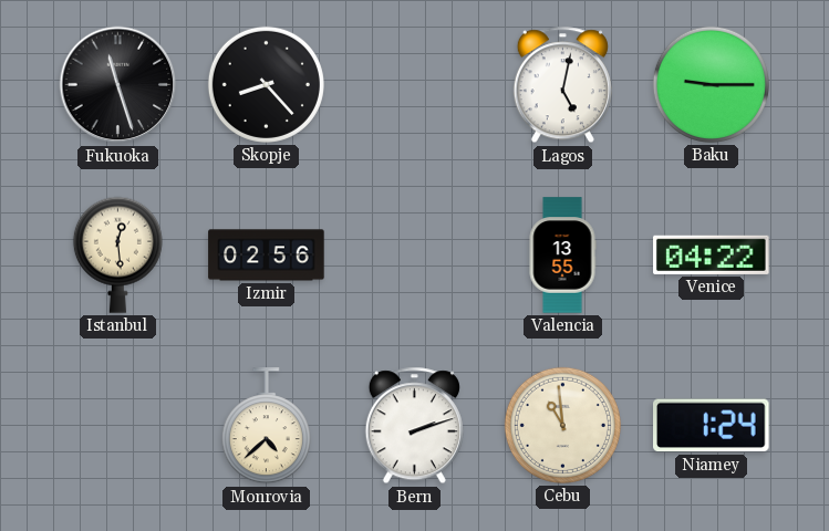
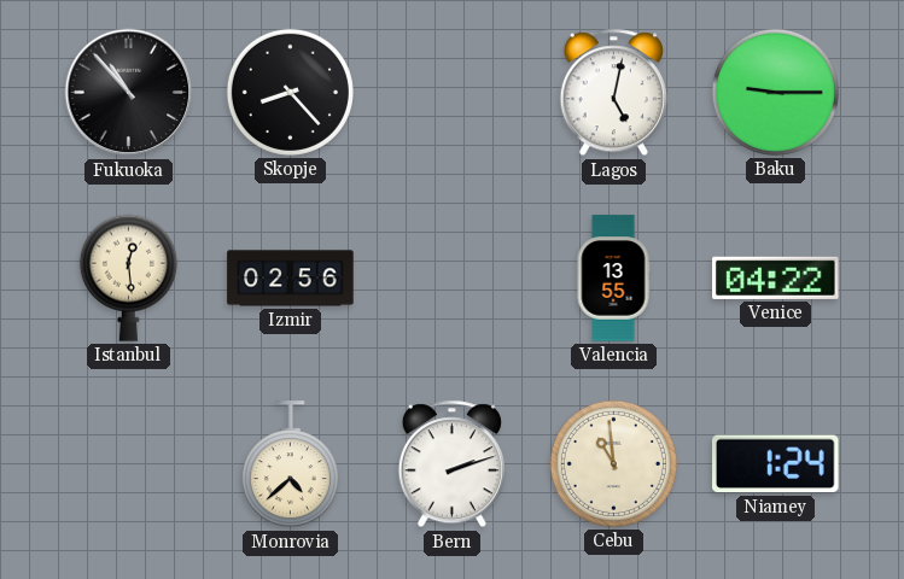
Fukuoka: 11:27 -> 10:53 (129, 93)
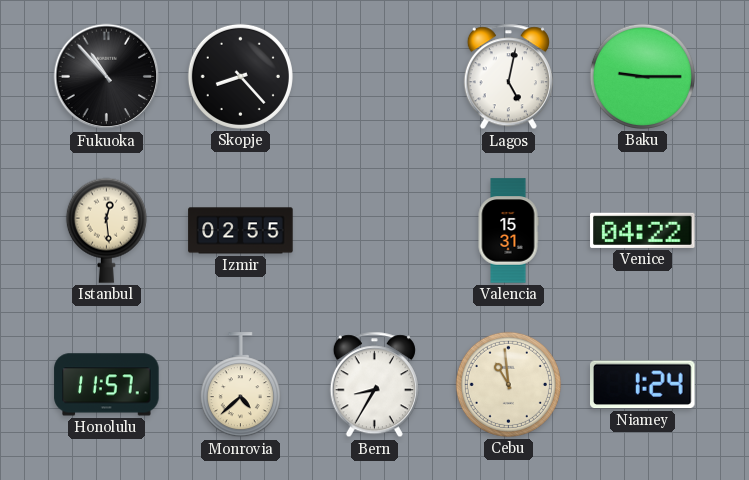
Izmir: 02:56 -> 02:55 (241, 231)
Valencia: 13:55 -> 15:31 (508, 231)
Honolulu: none -> 11:57 (107, 385)
Bern: 2:12 -> 8:35 (374, 385)
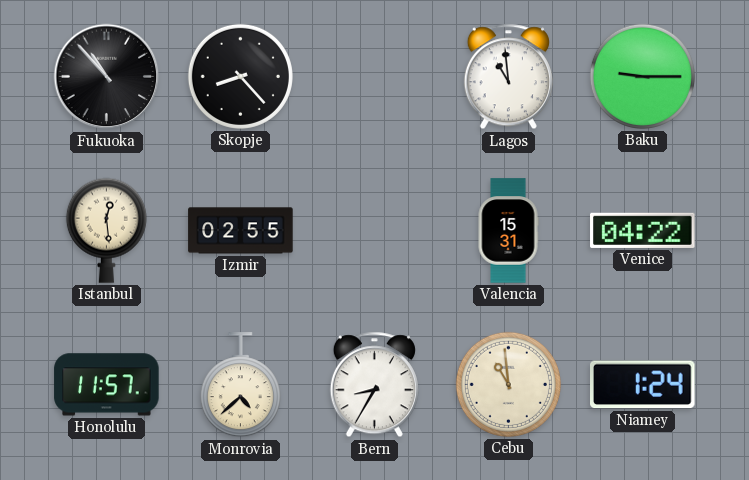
Lagos: 5:02 -> 10:59 (508, 77)
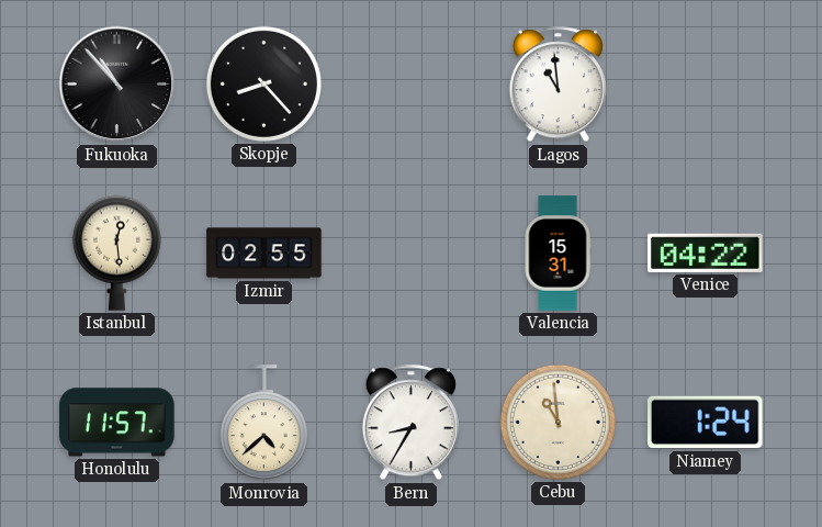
Baku: 9:15 -> none (642, 76)
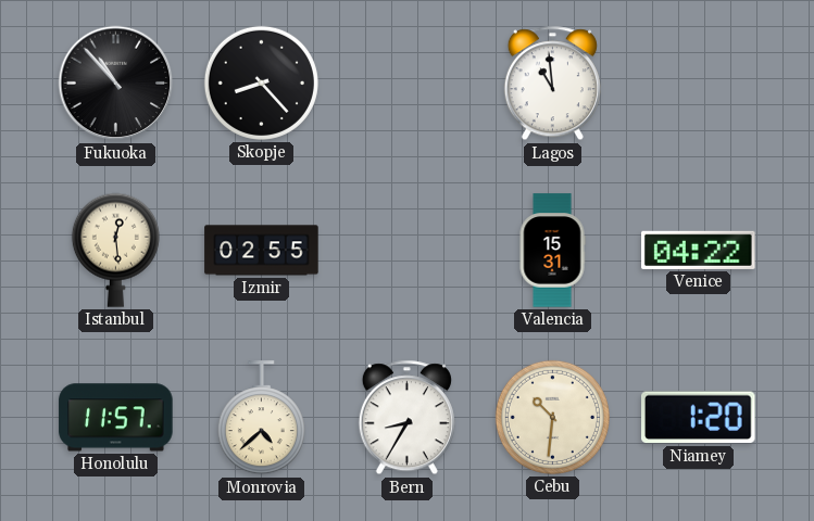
Cebu: 10:59 -> 10:31 (552, 417)
Niamey: 1:24 -> 1:20 (699, 418)
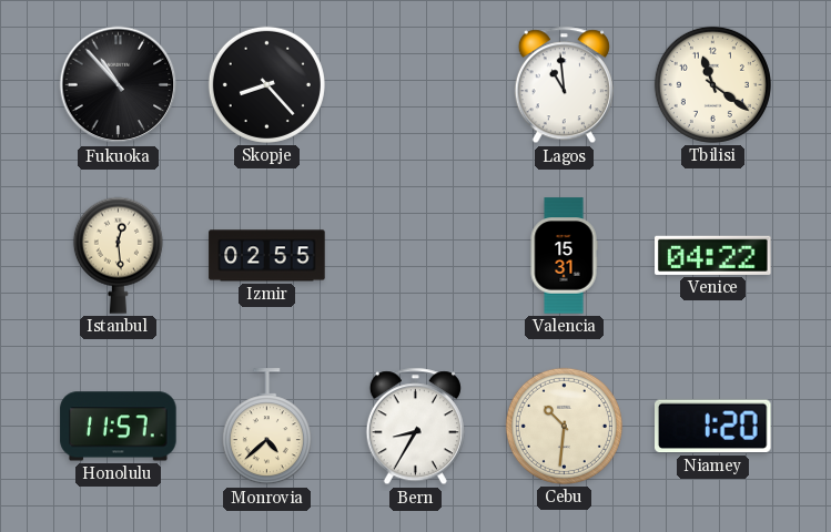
Tbilisi: none -> 11:21 (712, 84)
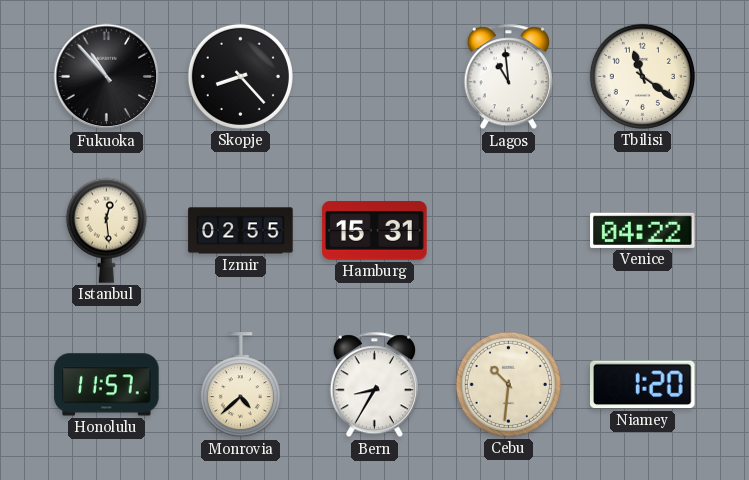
Hamburg: none -> 15:31 (375, 231)
Valencia: 15:31 -> none (564, 256)
